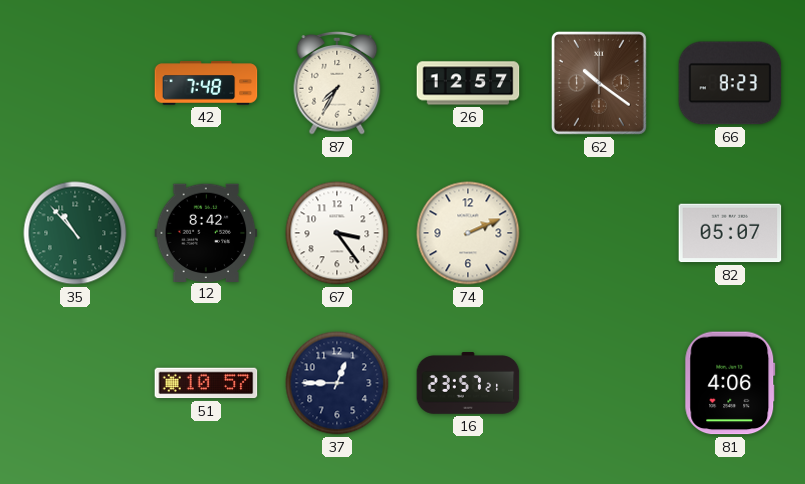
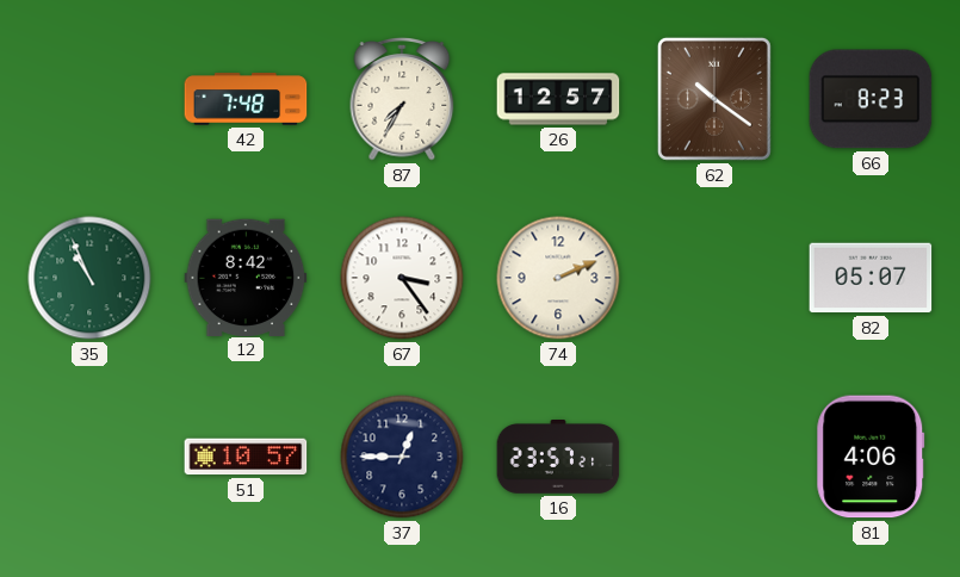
35: 10:53 -> 10:56 (89, 278)
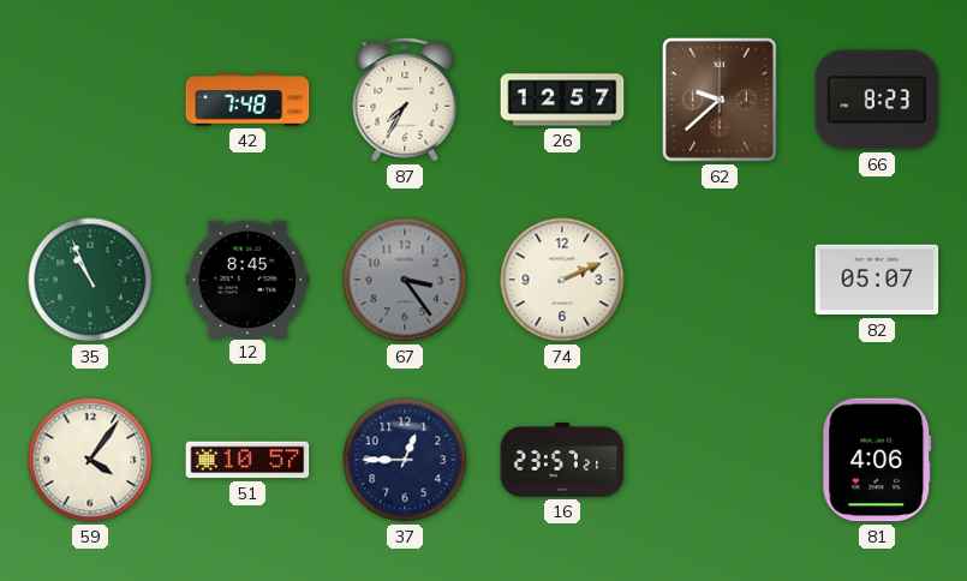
62: 10:21 -> 9:38 (720, 100)
12: 8:42 -> 8:45 (247, 278)
67 dial: white -> grey (405, 280)
59: none -> 4:06 (90, 460)
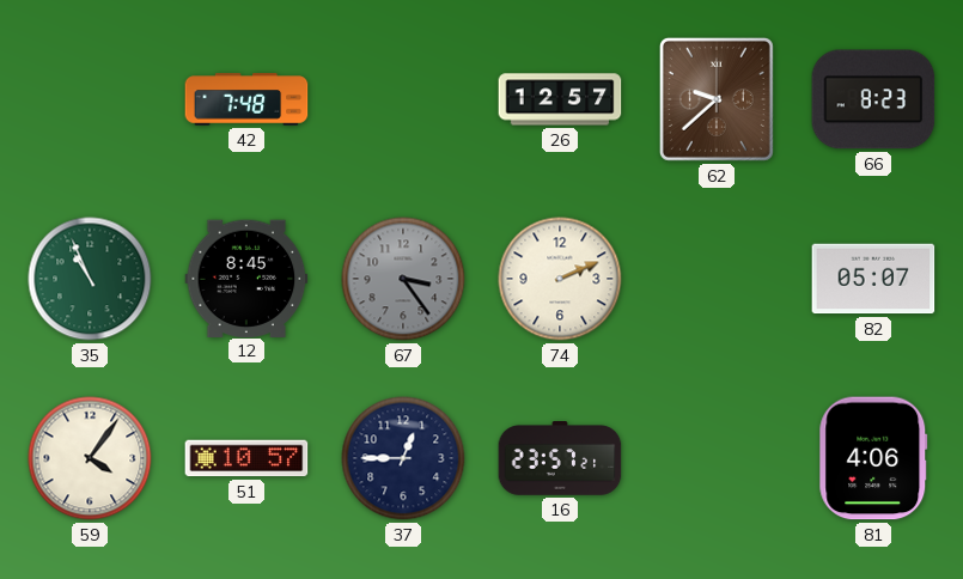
87: 7:35 -> none (405, 101)
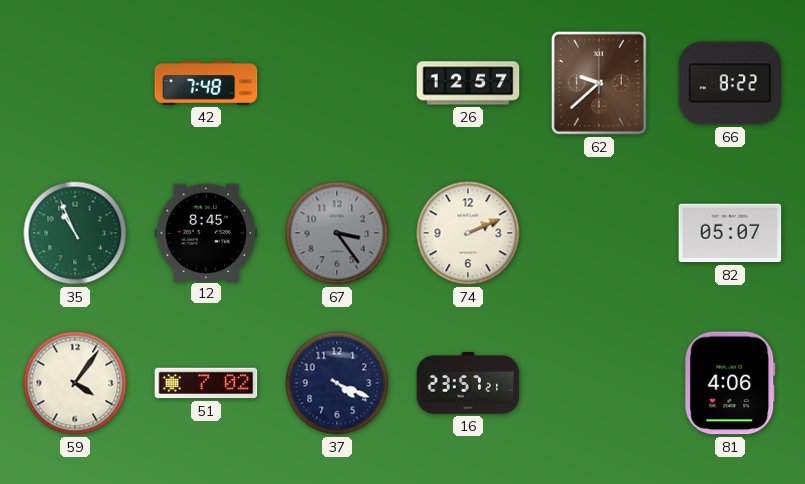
66: 8:23 -> 8:22 (730, 83)
51: 10:57 -> 7:02 (206, 383)
37: 12:45 -> 4:19 (337, 383)
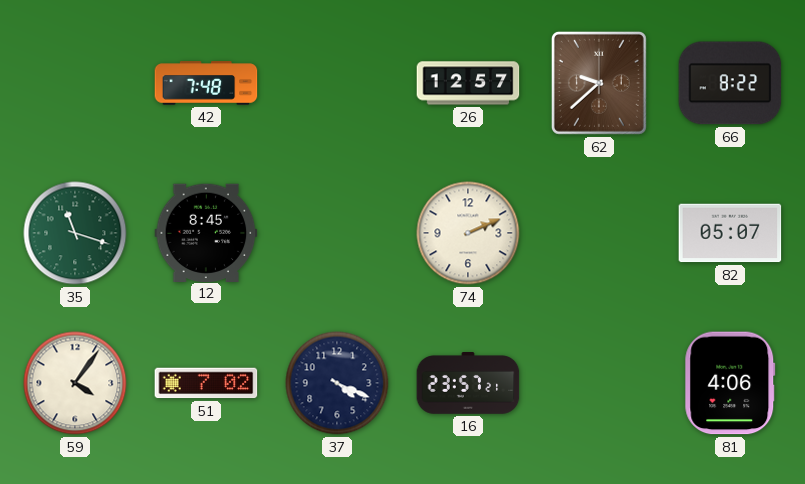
35: 10:56 -> 11:18 (75, 233)
67: 3:24 -> none (337, 233)
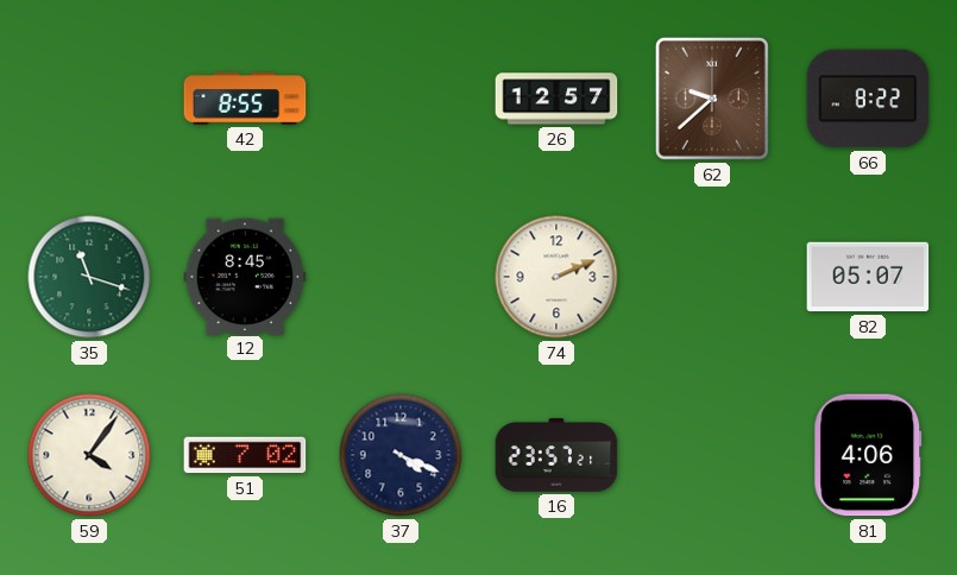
42: 7:48 -> 8:55 (245, 99)
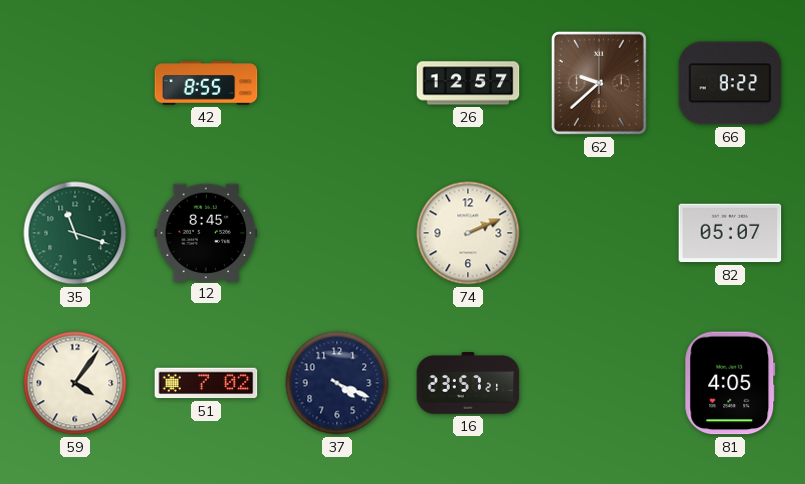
81: 4:06 -> 4:05 (730, 383)
